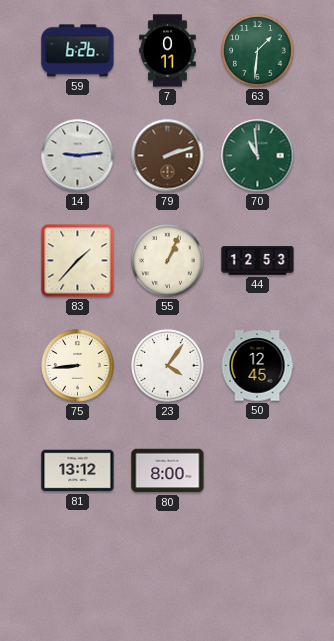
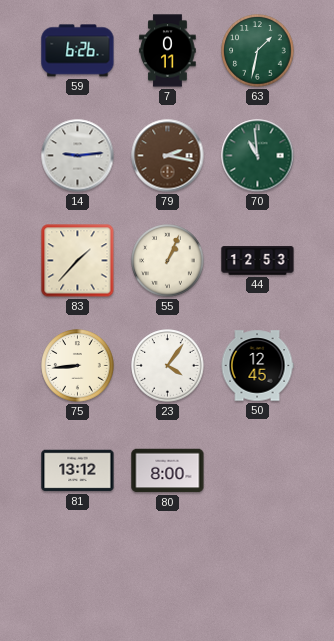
63: 1:31 -> 1:32 (258, 51)
79: 2:12 -> 2:17 (168, 156)
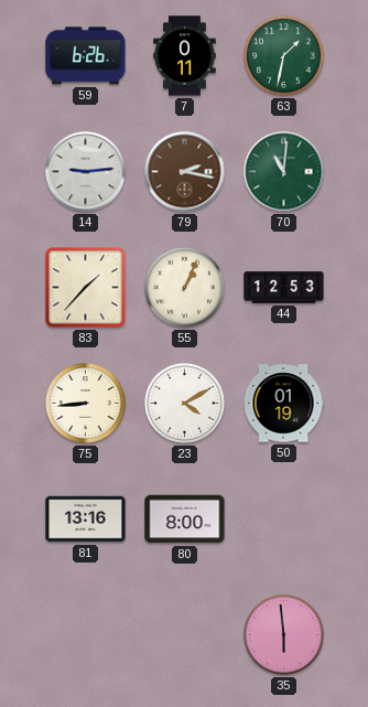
70: 10:59 -> 11:01 (284, 172)
23: 4:06 -> 4:10 (185, 404)
50: 12:45 -> 01:19 (283, 404)
81: 13:12 -> 13:16 (86, 519)
35: none -> 5:59 (284, 635)
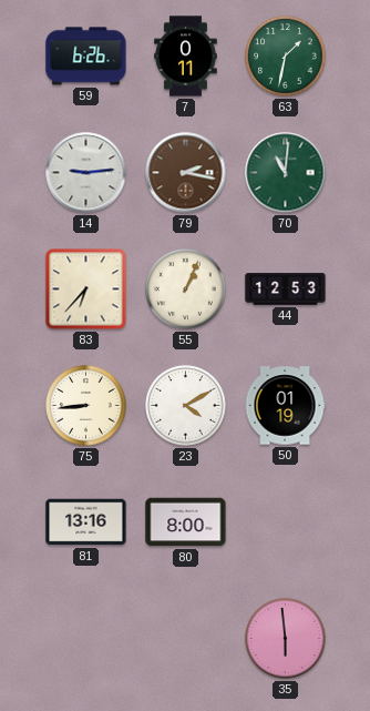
83: 1:37 -> 6:37 (86, 290)
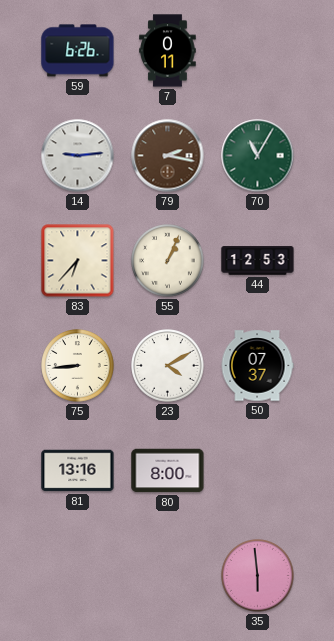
63: 1:32 -> none (286, 57)
70: 11:01 -> 11:05 (258, 156)
50: 01:19 -> 07:37 (257, 366)
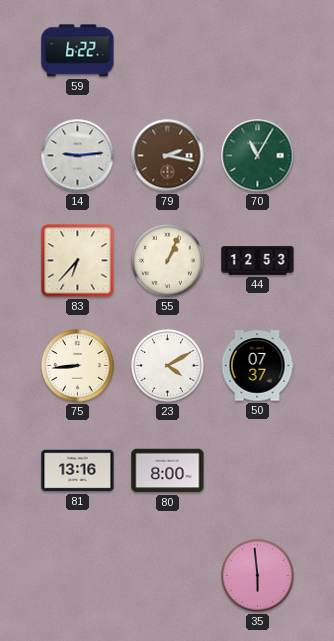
59: 6:26 -> 6:22 (78, 51)
7: 0:11 -> none (168, 51)
